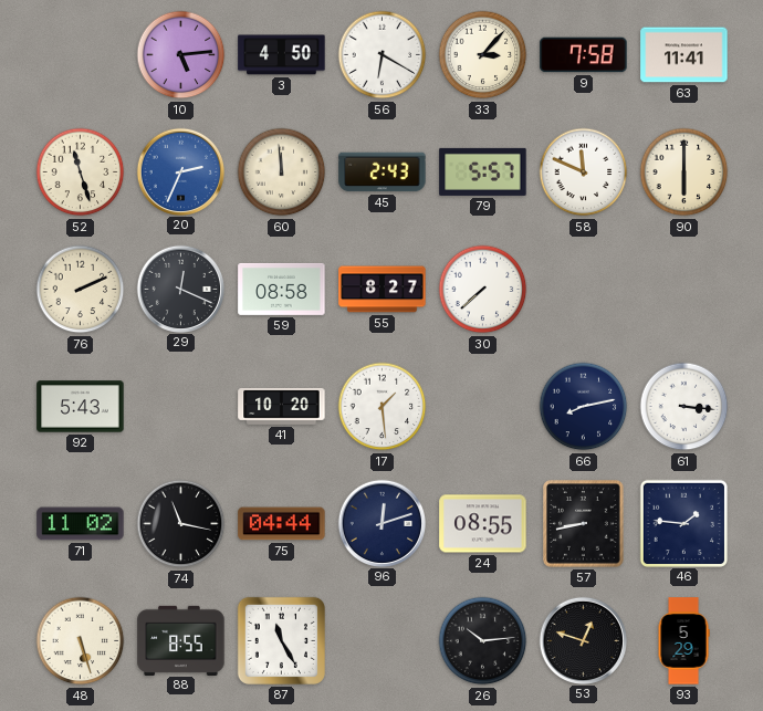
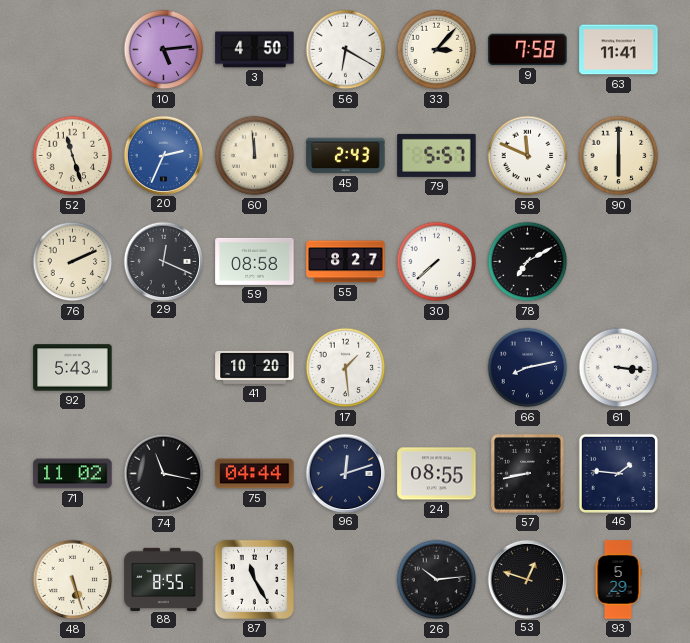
78: none -> 7:10 (528, 262)
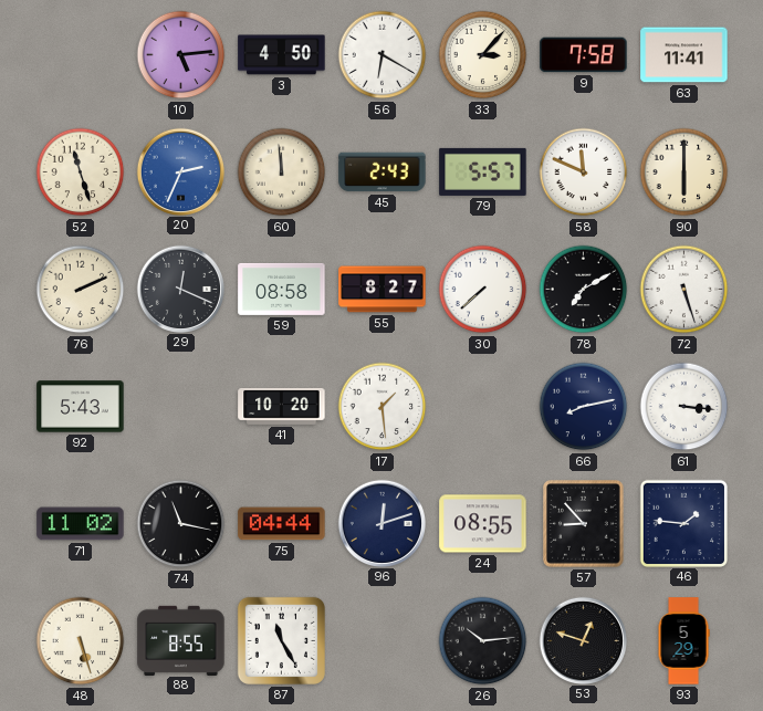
72: none -> 5:27 (684, 290)
57: 8:43 -> 8:53 (584, 524)
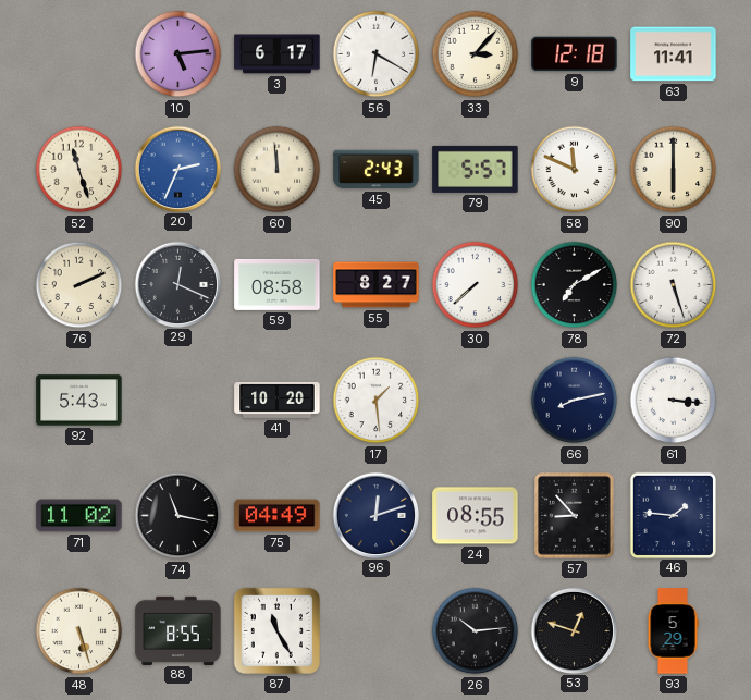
3: 4:50 -> 6:17 (278, 54)
9: 7:58 -> 12:18 (575, 54)
75: 04:44 -> 04:49 (278, 516)
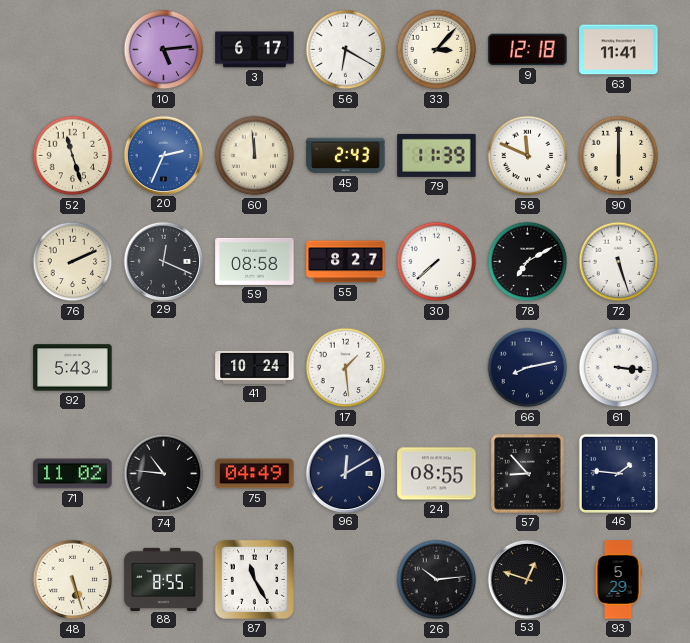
79: 5:57 -> 11:39 (437, 155)
41: 10:20 -> 10:24 (255, 367)
74: 11:17 -> 10:46 (164, 474)
96: 12:12 -> 12:10 (345, 473)
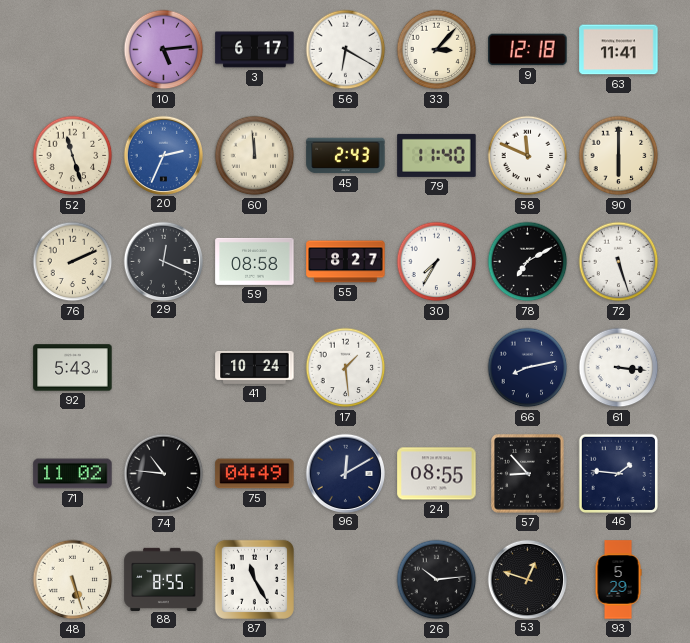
79: 11:39 -> 11:40 (437, 155)
30: 7:38 -> 7:35 (437, 262)
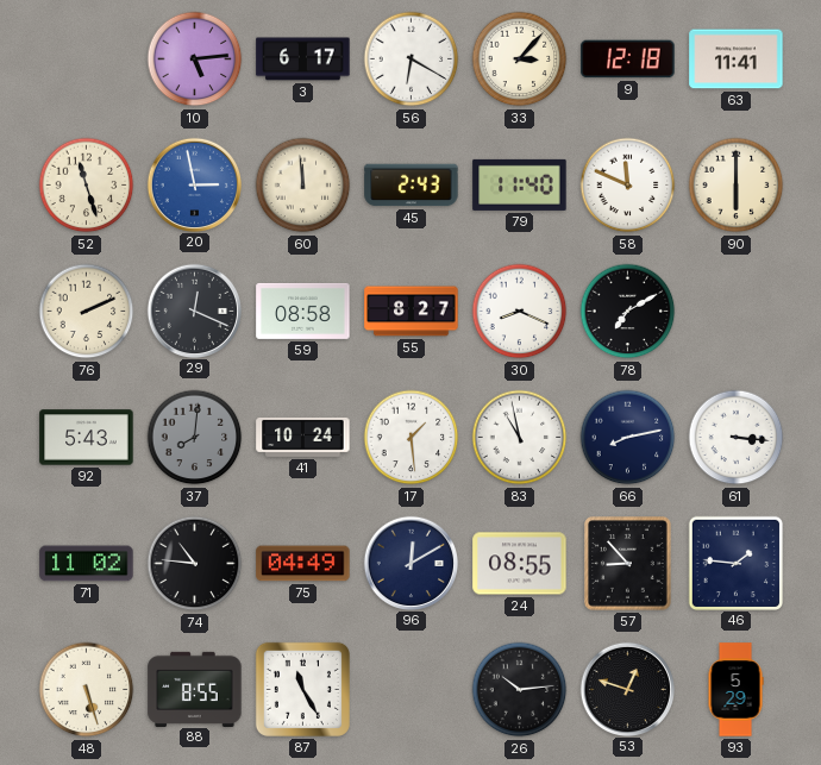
20: 2:34 -> 2:58 (194, 184)
30: 7:35 -> 8:19 (520, 312)
72: 5:27 -> none (619, 262)
37: none -> 8:01 (195, 438)
83: none -> 10:58 (520, 438)
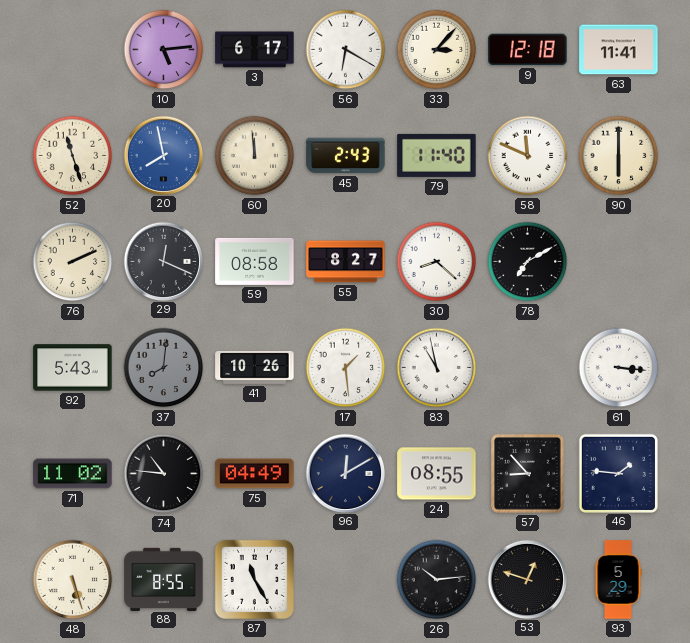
20: 2:58 -> 7:58 (163, 155)
30: 8:19 -> 8:22 (437, 262)
41: 10:24 -> 10:26 (255, 367)
66: 8:13 -> none (628, 438)
